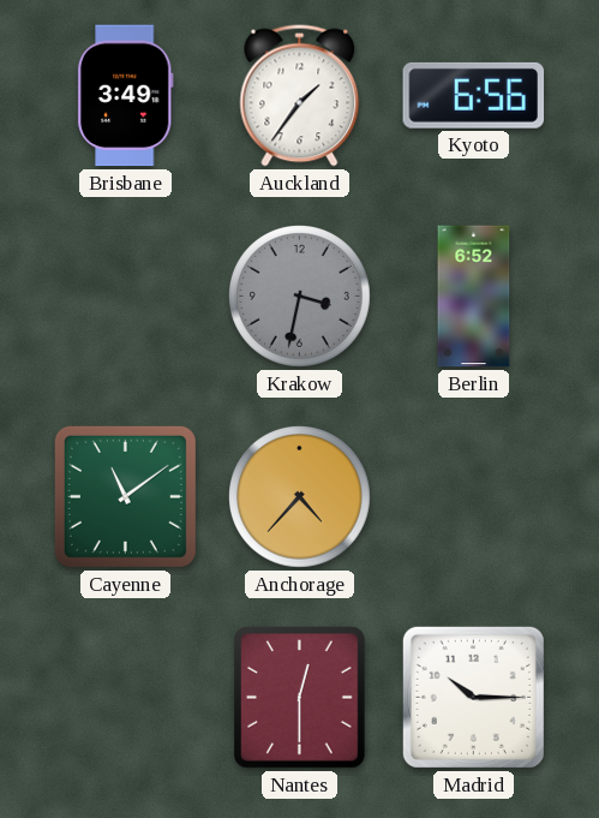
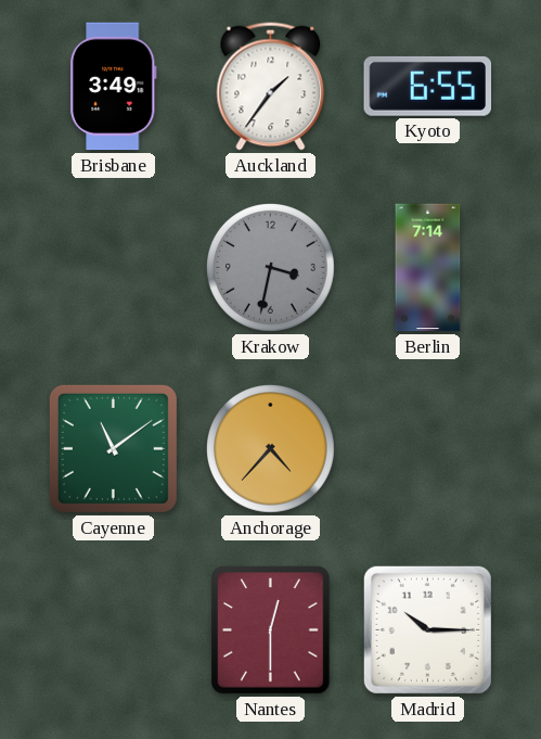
Kyoto: 6:56 -> 6:55 (428, 86)
Berlin: 6:52 -> 7:14 (428, 268)
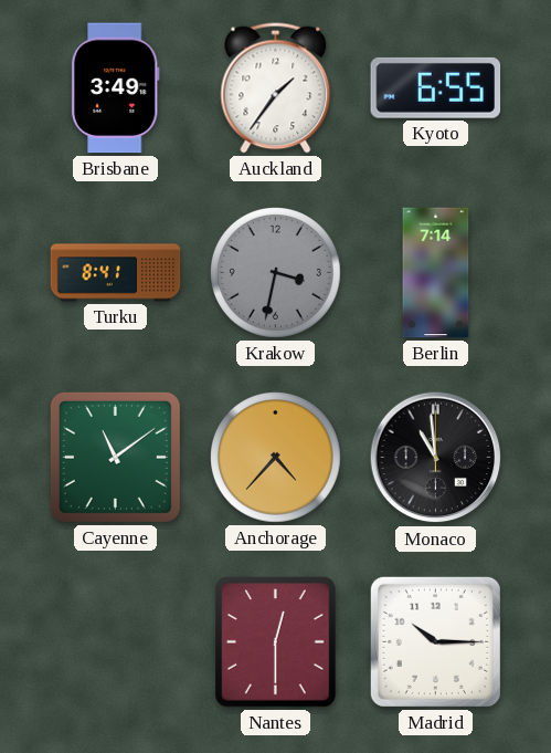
Turku: none -> 8:41 (116, 273)
Monaco: none -> 10:59 (436, 458)
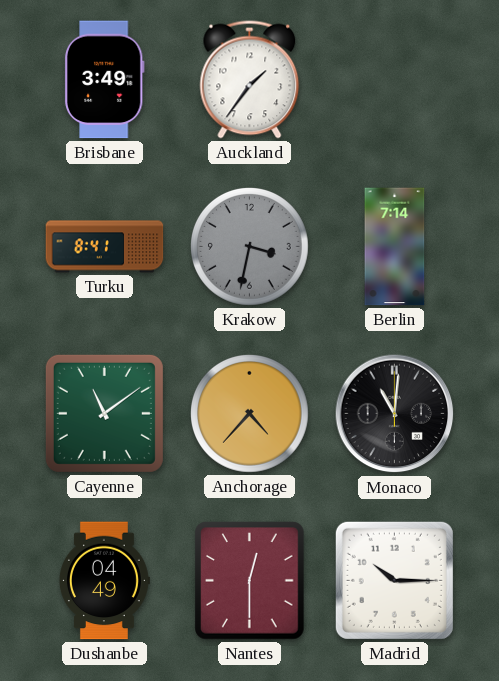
Kyoto: 6:55 -> none (436, 87)
Monaco: 10:59 -> 11:01 (395, 414)
Dushanbe: none -> 04:49 (104, 581)
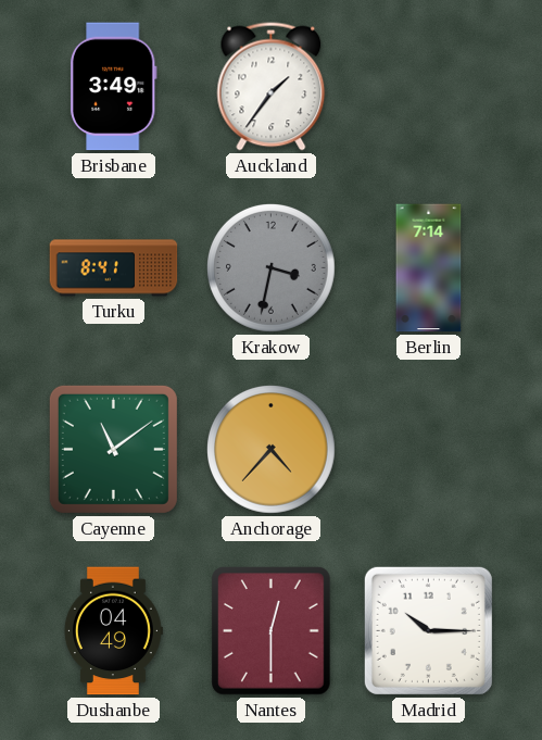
Monaco: 11:01 -> none (395, 414)
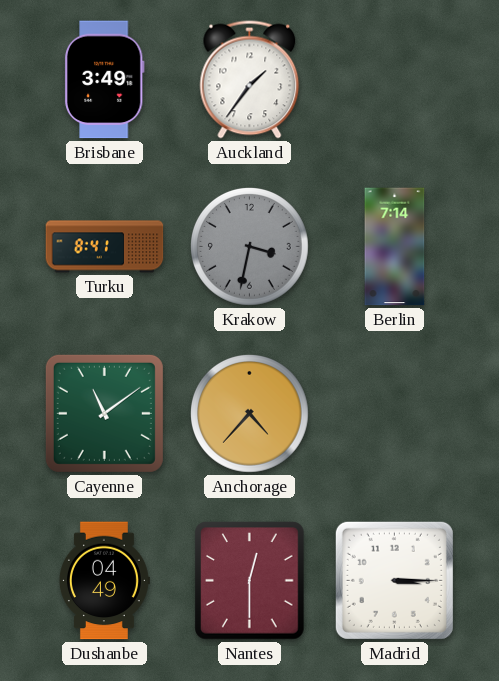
Madrid: 10:15 -> 3:15 (394, 580)
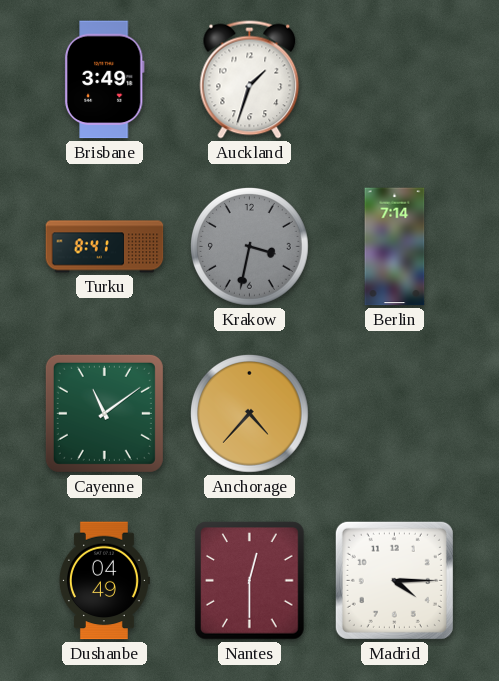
Auckland: 1:36 -> 1:33 (250, 80)
Madrid: 3:15 -> 4:15 (394, 580)
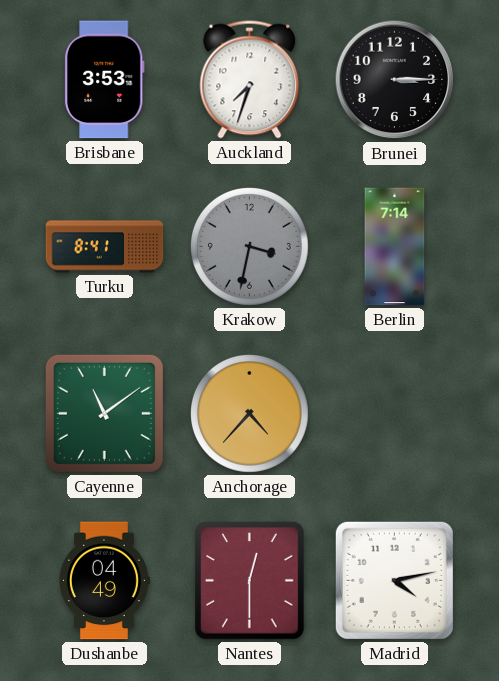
Brisbane: 3:49 -> 3:53 (104, 80)
Auckland: 1:33 -> 7:33 (250, 80)
Brunei: none -> 3:15 (395, 80)
Madrid: 4:15 -> 4:13 (394, 580)
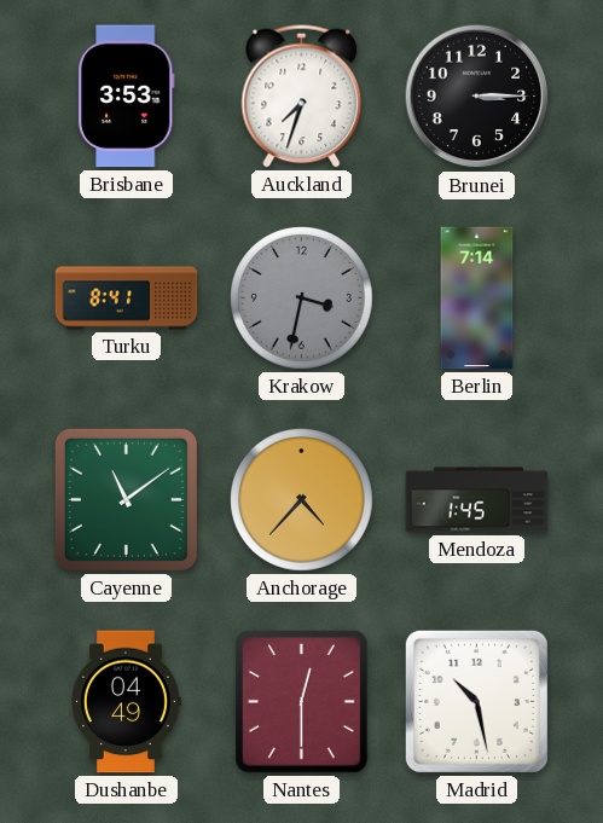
Mendoza: none -> 1:45 (477, 500)
Madrid: 4:13 -> 10:28 (476, 701)
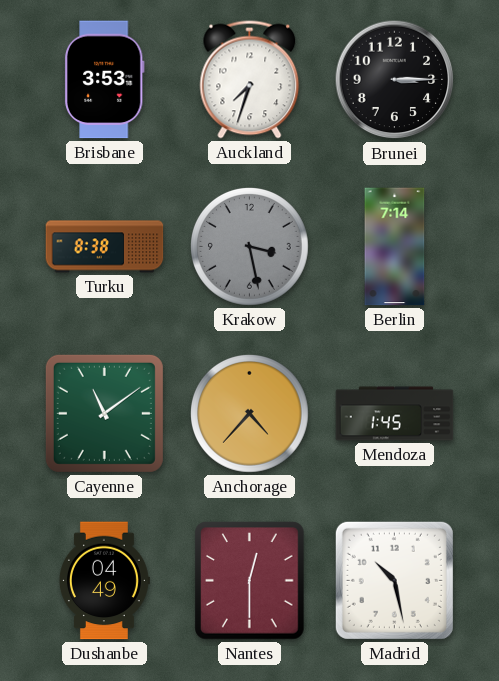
Turku: 8:41 -> 8:38 (105, 247)
Krakow: 3:32 -> 3:28 (250, 247)
